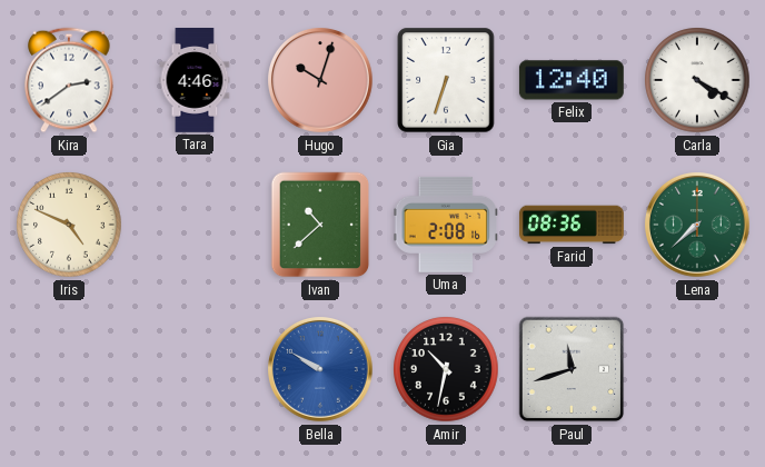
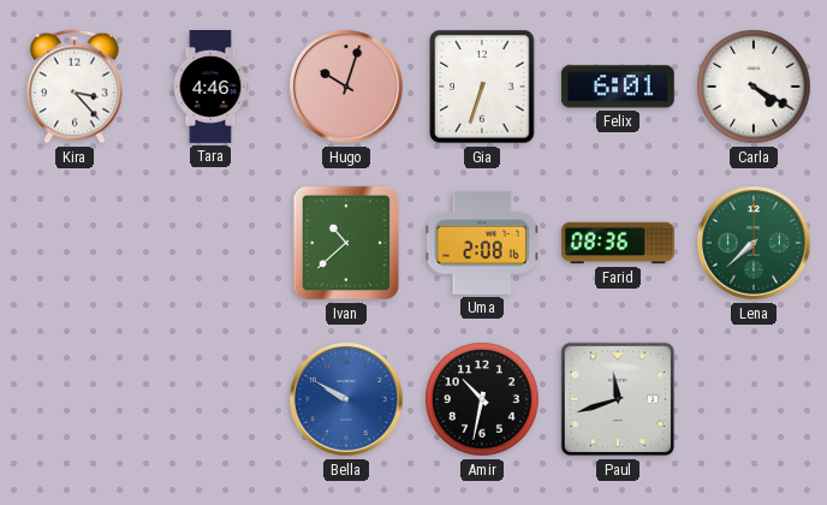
Kira: 2:39 -> 3:23 (75, 87)
Felix: 12:40 -> 6:01 (618, 87)
Iris: 4:49 -> none (69, 225)
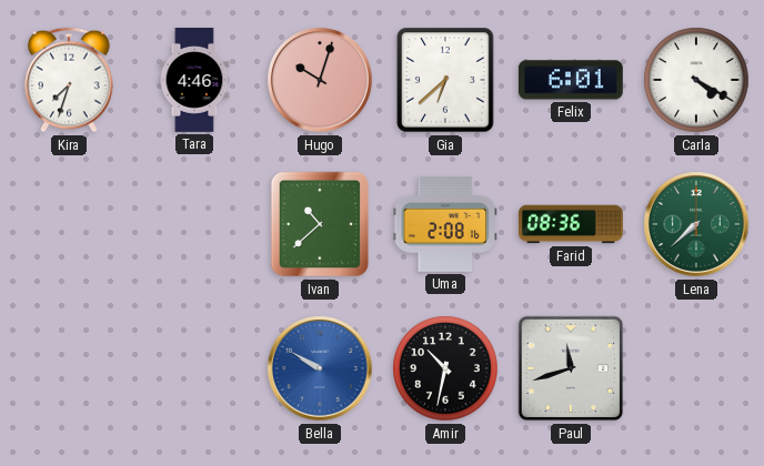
Kira: 3:23 -> 7:33 (69, 80)
Gia: 6:33 -> 6:38 (445, 80)
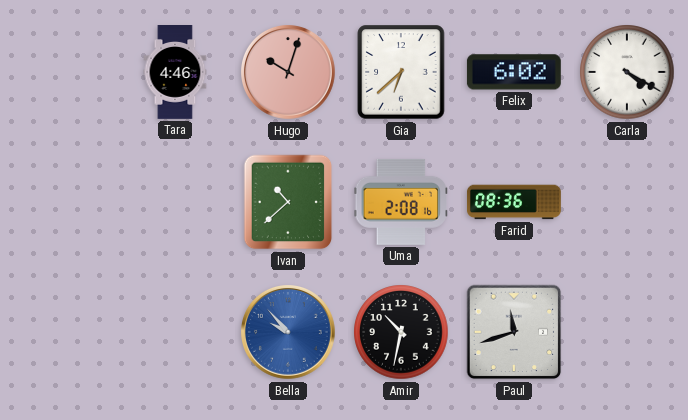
Kira: 7:33 -> none (69, 80)
Felix: 6:01 -> 6:02 (514, 72)
Lena: 7:38 -> none (697, 225)
Bella: 9:50 -> 9:53 (289, 333)
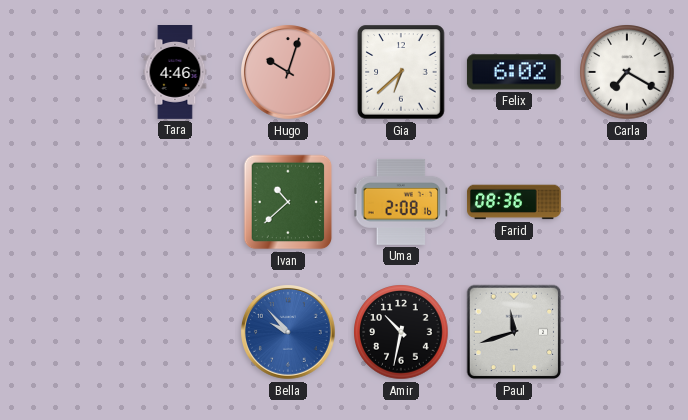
Carla: 4:20 -> 7:20 (627, 72)
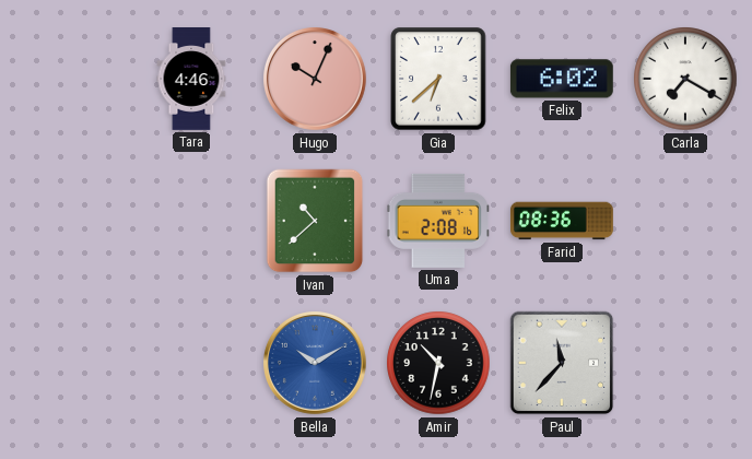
Hugo: 10:03 -> 10:04 (316, 80)
Bella: 9:53 -> 10:10 (316, 364)
Paul: 11:42 -> 11:37 (562, 363)
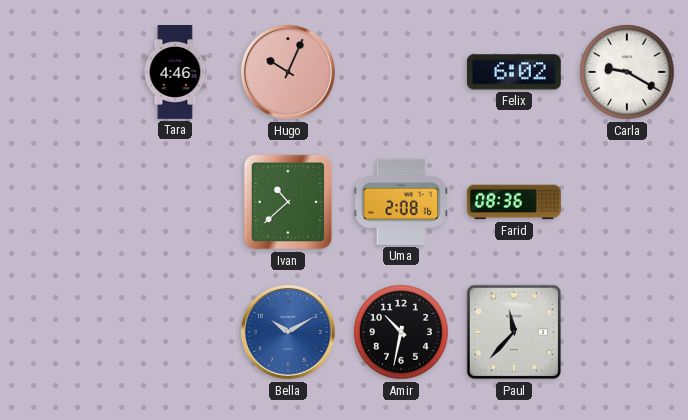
Gia: 6:38 -> none (438, 79)
Carla: 7:20 -> 9:20 (627, 72)
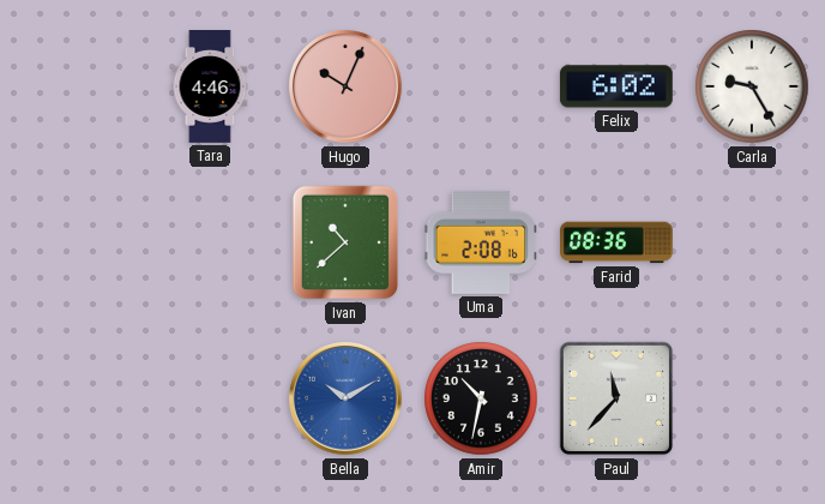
Carla: 9:20 -> 9:25 (752, 86)
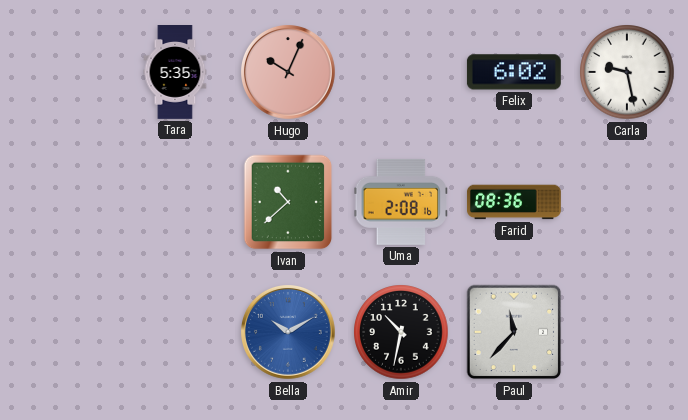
Tara: 4:46 -> 5:35 (175, 73)
Carla: 9:25 -> 9:28 (627, 72)
